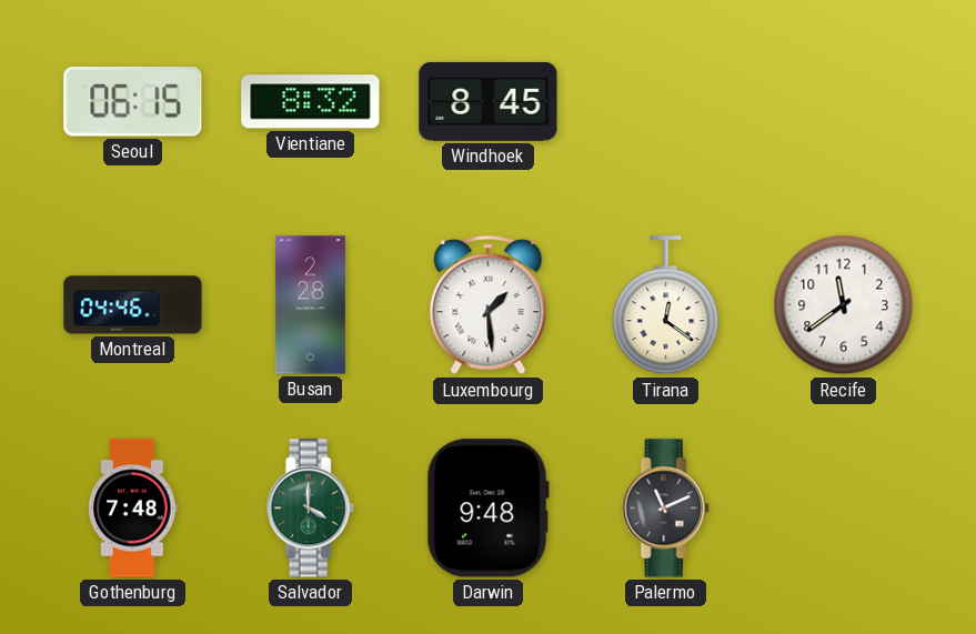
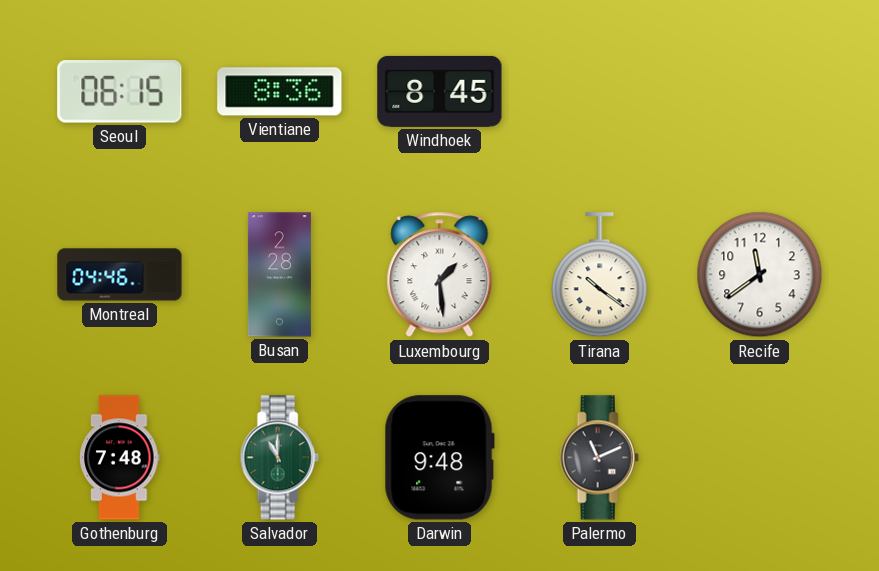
Vientiane: 8:32 -> 8:36 (280, 92)
Tirana: 12:21 -> 10:21 (600, 275)
Salvador: 4:00 -> 11:00 (279, 458)
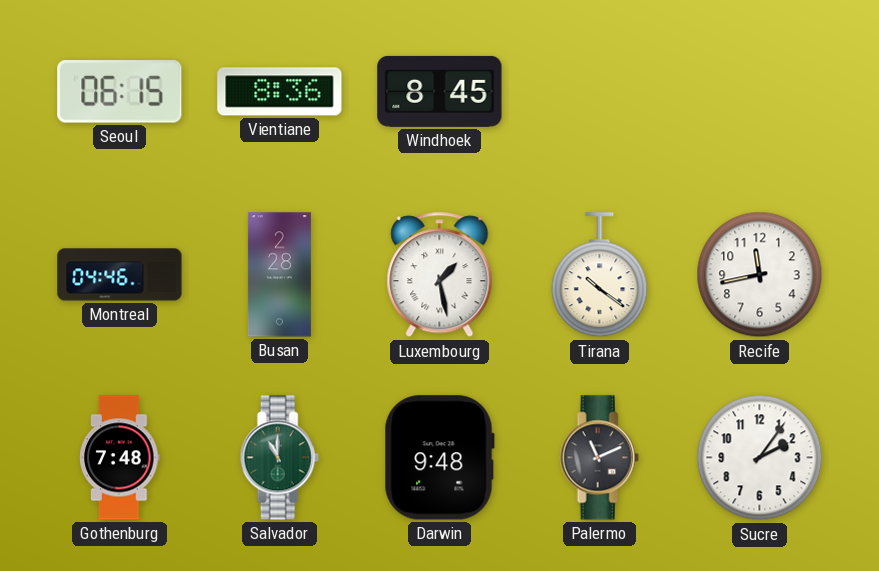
Luxembourg: 1:29 -> 1:28 (440, 275)
Recife: 11:39 -> 11:43 (760, 275)
Sucre: none -> 2:06 (760, 458)
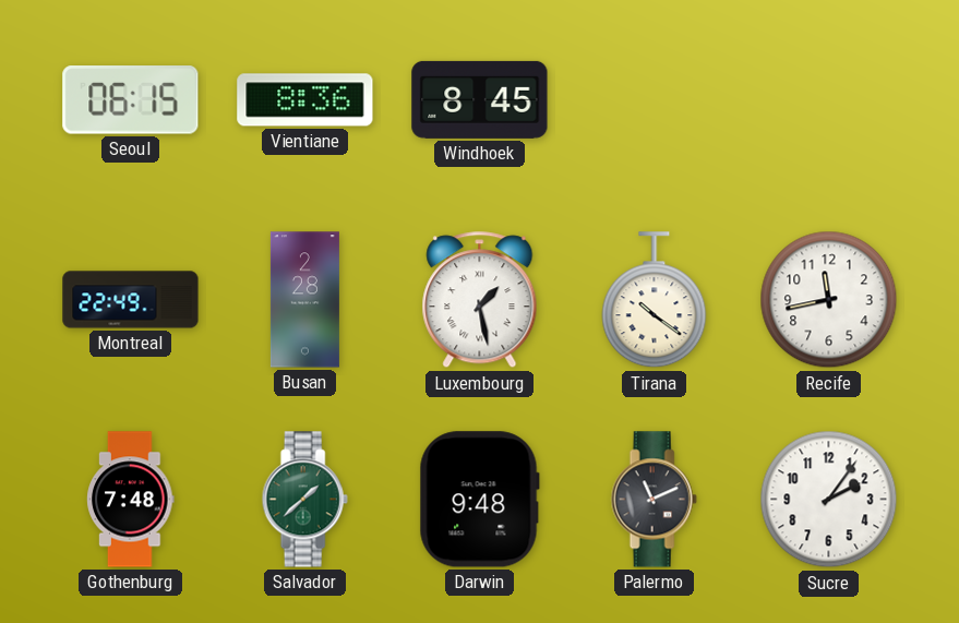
Montreal: 04:46 -> 22:49 (131, 300)
Salvador: 11:00 -> 1:38 (304, 500)
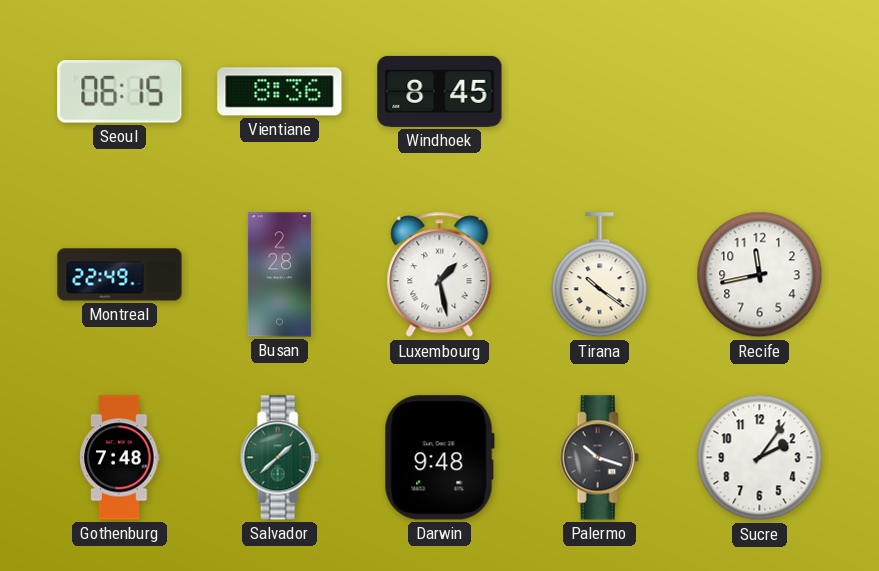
Palermo: 11:11 -> 10:18 (599, 458)
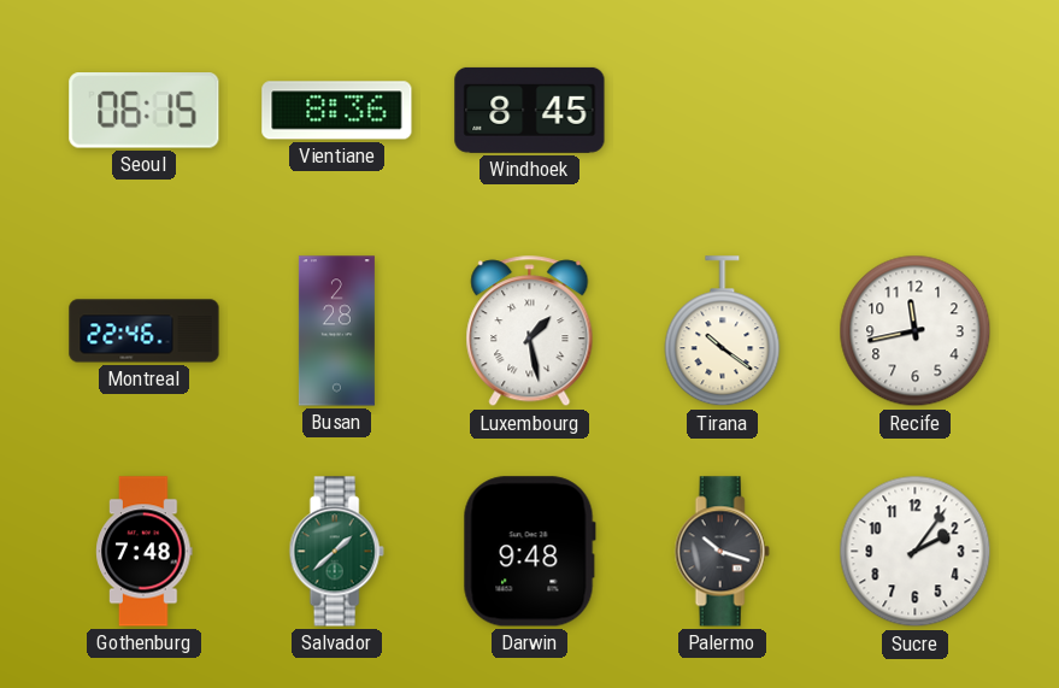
Montreal: 22:49 -> 22:46 (145, 331)
